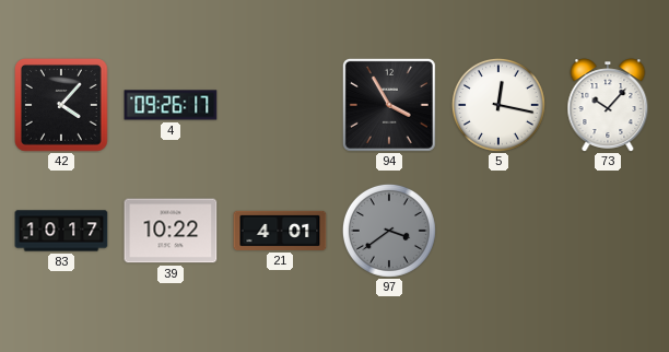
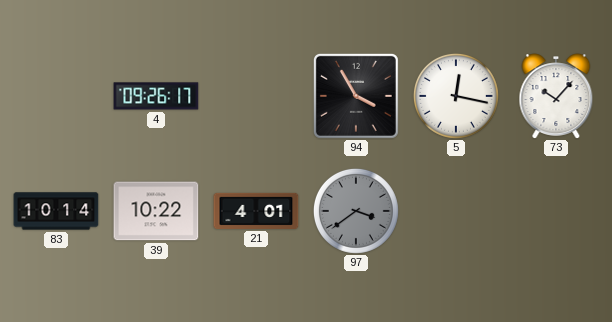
42: 4:07 -> none (62, 106)
83: 10:17 -> 10:14 (56, 211)
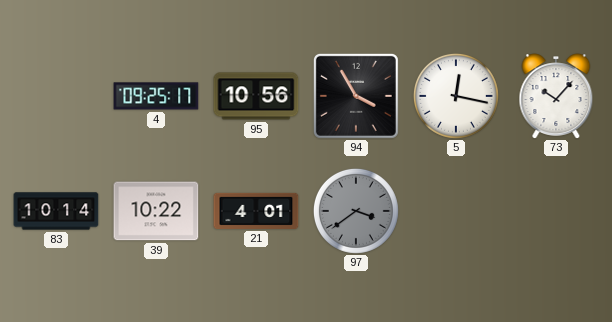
4: 09:26 -> 09:25 (156, 96)
95: none -> 10:56 (256, 96)
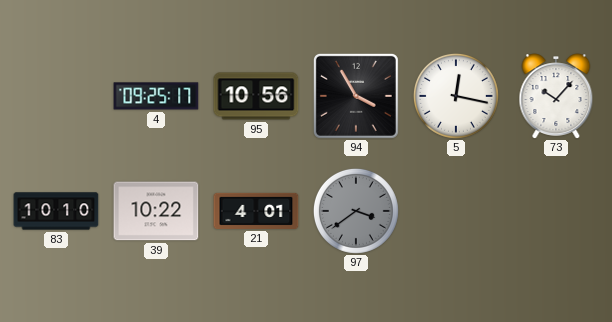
83: 10:14 -> 10:10 (56, 211)
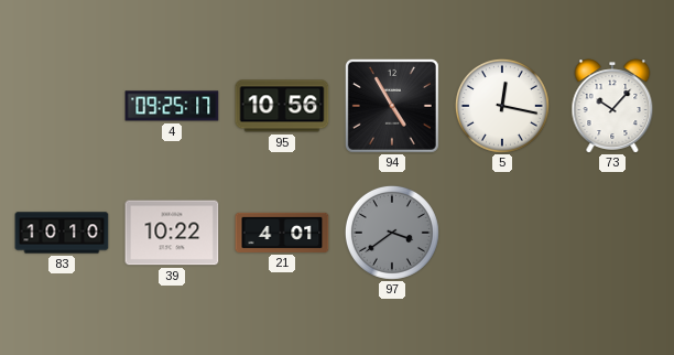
94: 3:55 -> 4:55 (392, 106)
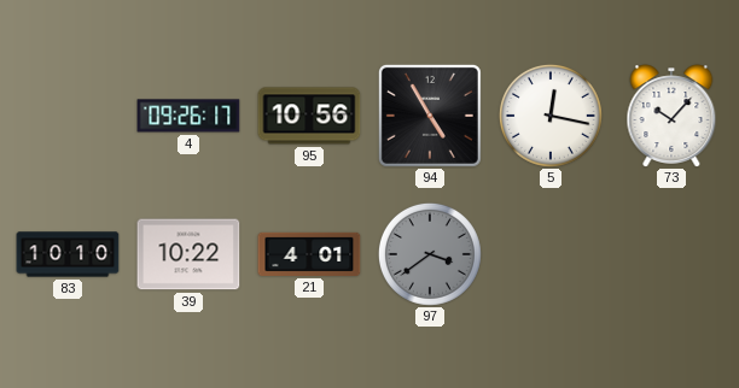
4: 09:25 -> 09:26 (188, 116)
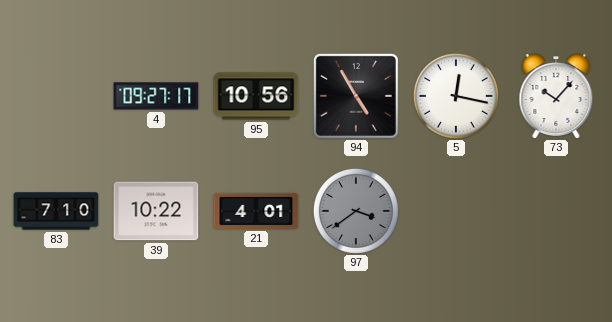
4: 09:26 -> 09:27 (156, 96)
83: 10:10 -> 7:10 (56, 211)
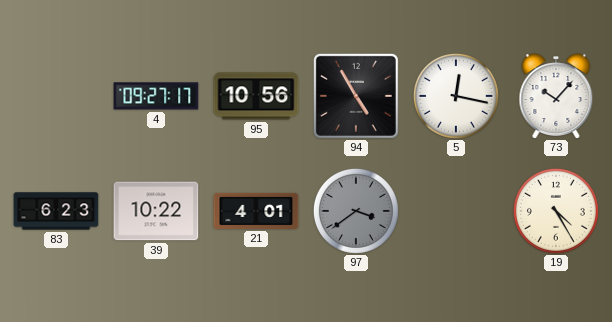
83: 7:10 -> 6:23 (56, 211)
19: none -> 4:25 (556, 211)
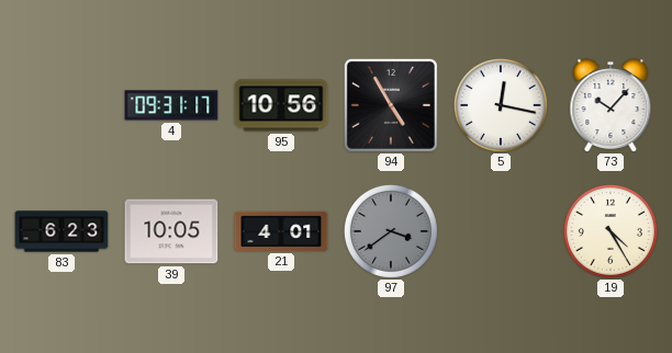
4: 09:27 -> 09:31 (171, 105)
39: 10:22 -> 10:05 (171, 231)
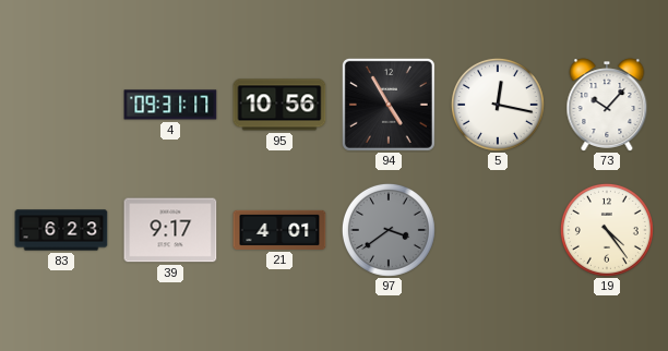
39: 10:05 -> 9:17 (170, 230)
19: 4:25 -> 4:24 (607, 230)
